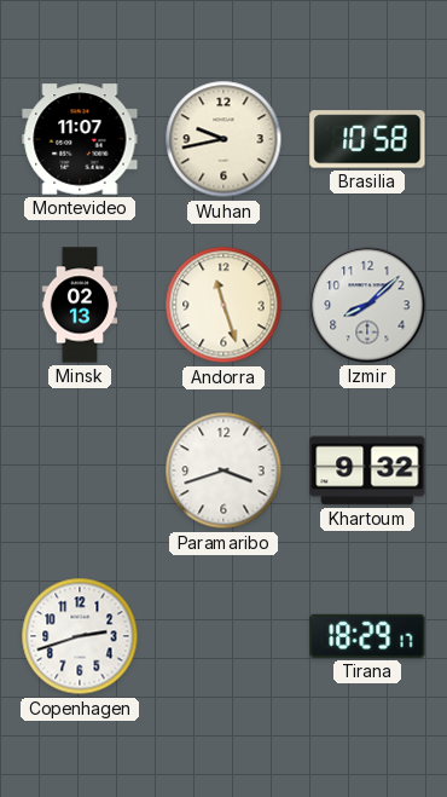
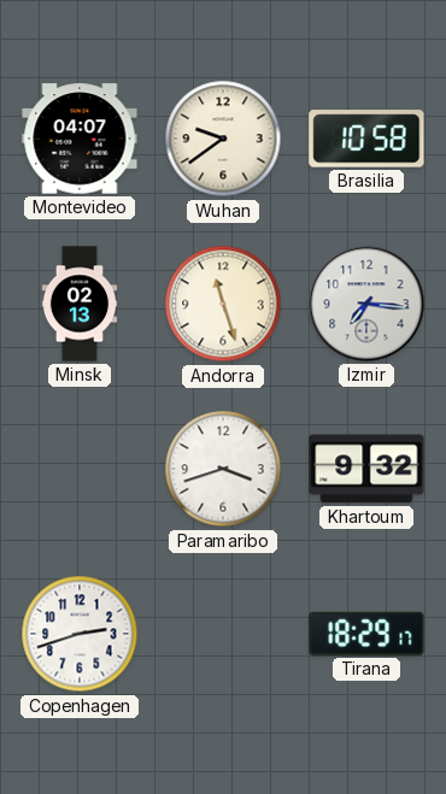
Montevideo: 11:07 -> 04:07 (80, 139)
Wuhan: 9:43 -> 9:39 (223, 139)
Izmir: 8:08 -> 7:16 (366, 304)
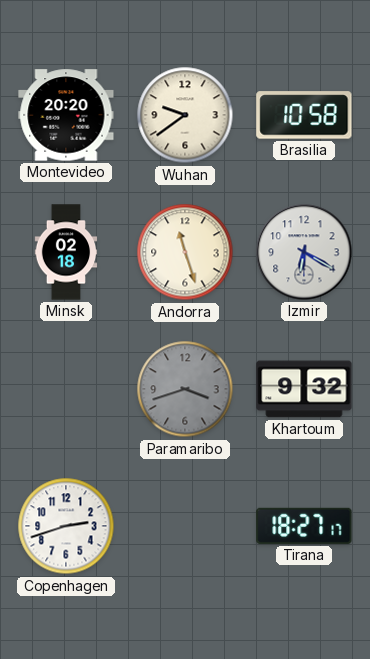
Montevideo: 04:07 -> 20:20 (66, 115)
Minsk: 02:13 -> 02:18 (66, 252)
Izmir: 7:16 -> 6:20 (304, 252)
Paramaribo dial: white -> grey (185, 389)
Tirana: 18:29 -> 18:27 (304, 526)
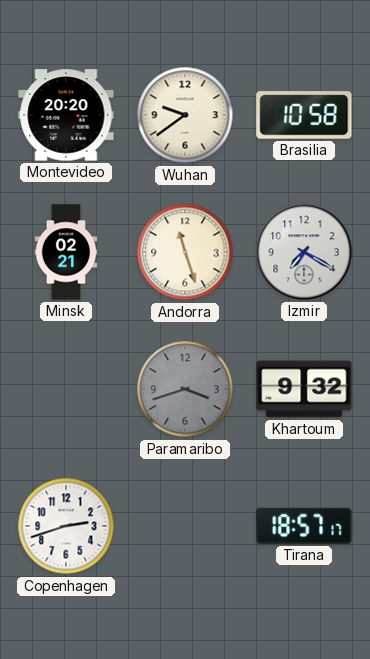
Minsk: 02:18 -> 02:21 (66, 252)
Izmir: 6:20 -> 7:20 (304, 252)
Tirana: 18:27 -> 18:57 (304, 526)
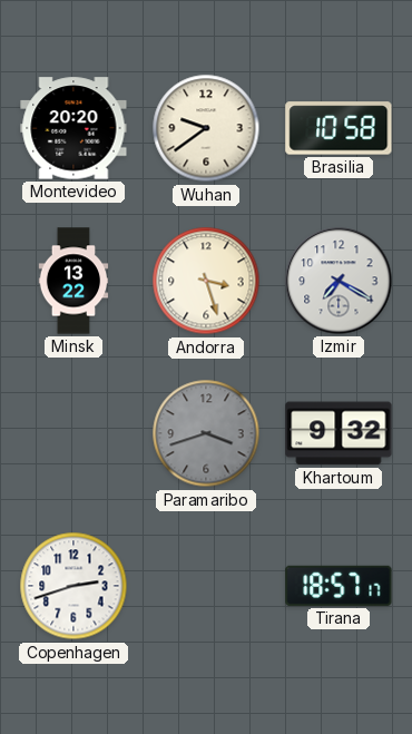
Minsk: 02:21 -> 13:22 (73, 281)
Andorra: 11:27 -> 3:27 (206, 281)
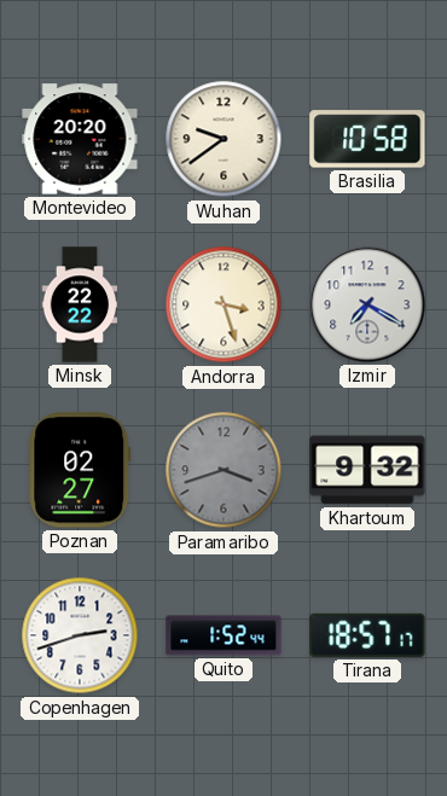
Minsk: 13:22 -> 22:22 (80, 304)
Poznan: none -> 02:27 (80, 470)
Quito: none -> 1:52 (224, 635)
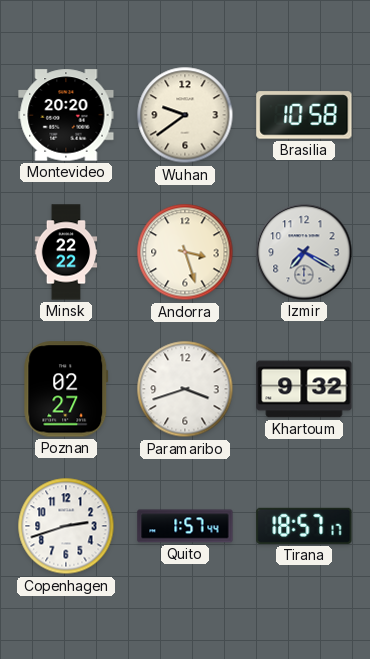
Paramaribo dial: grey -> white (185, 389)
Quito: 1:52 -> 1:57 (185, 526)
